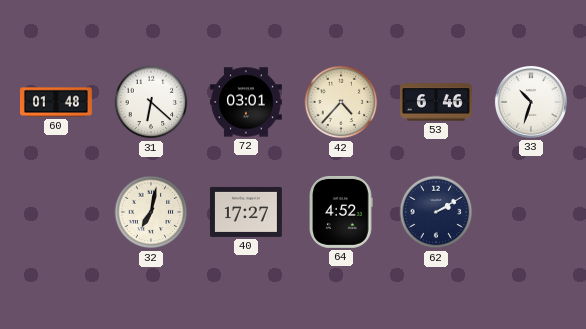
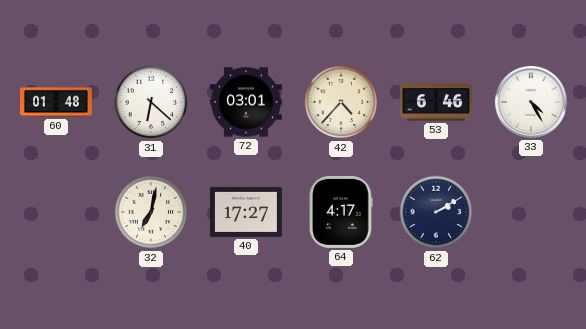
33: 10:33 -> 4:25 (531, 102)
64: 4:52 -> 4:17 (341, 212)
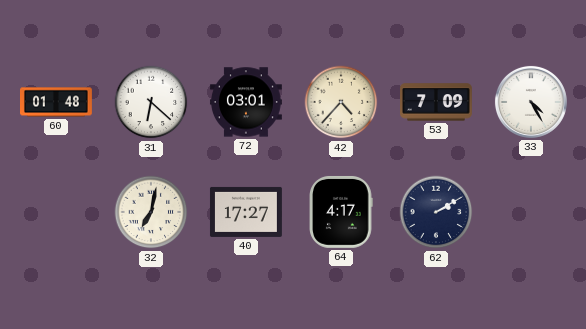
53: 6:46 -> 7:09 (437, 102)
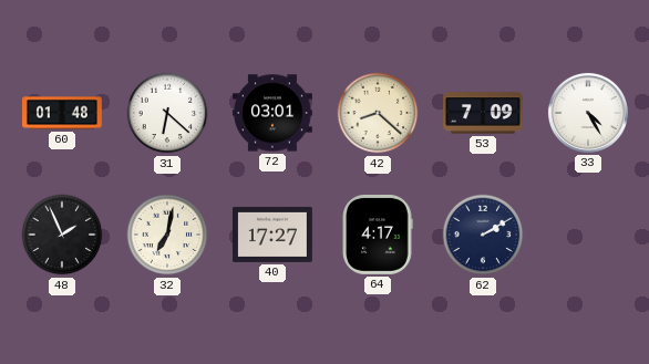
42: 4:37 -> 8:22 (378, 113)
48: none -> 1:56 (62, 235)
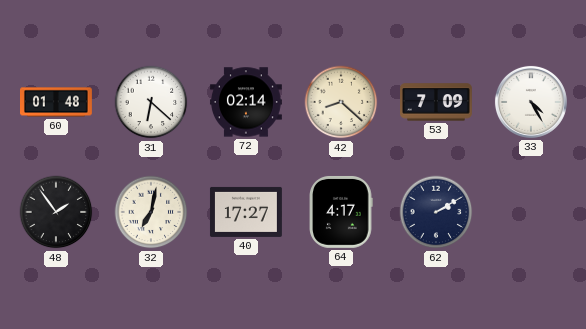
72: 03:01 -> 02:14 (246, 102)
48: 1:56 -> 1:54 (56, 212)
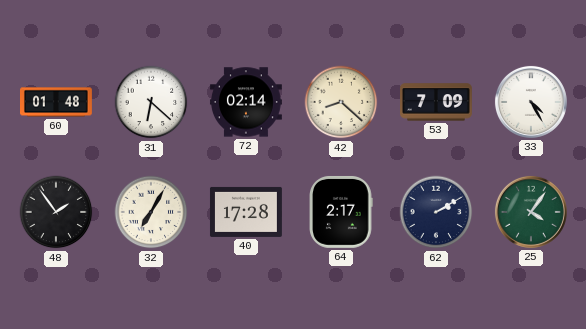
32: 7:02 -> 7:05 (151, 212)
40: 17:27 -> 17:28 (246, 212)
64: 4:17 -> 2:17 (341, 212)
25: none -> 4:06 (531, 212)
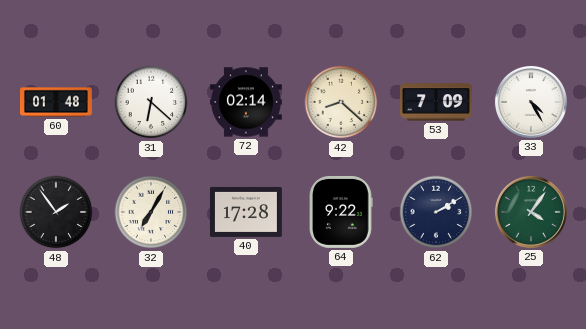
64: 2:17 -> 9:22 (341, 212)
